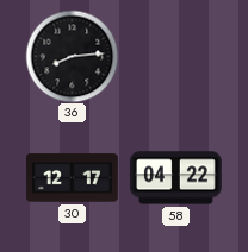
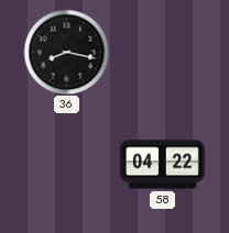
36: 8:14 -> 8:17 (66, 52)
30: 12:17 -> none (73, 178)
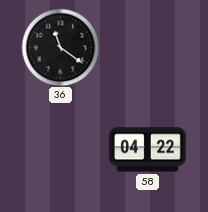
36: 8:17 -> 11:21 (60, 47)
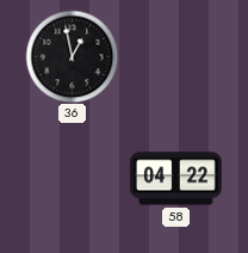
36: 11:21 -> 12:58 (72, 56)
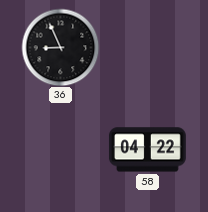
36: 12:58 -> 8:56 (60, 47)
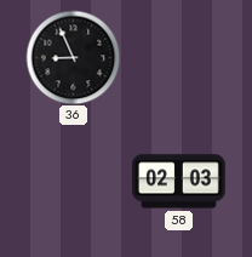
58: 04:22 -> 02:03 (178, 182)
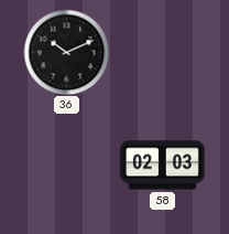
36: 8:56 -> 10:11 (66, 52)
